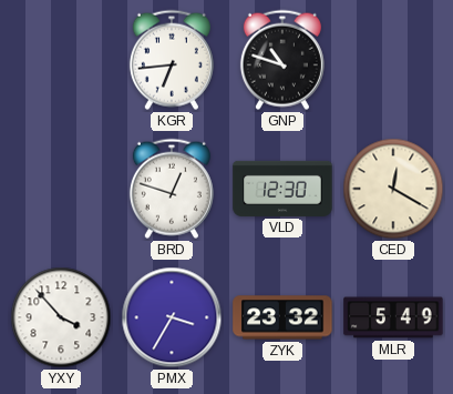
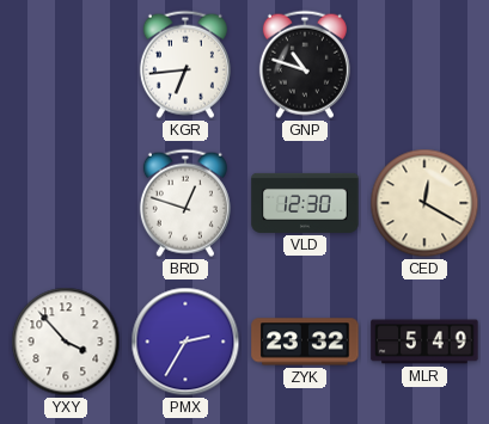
PMX: 3:35 -> 2:35 (185, 342)
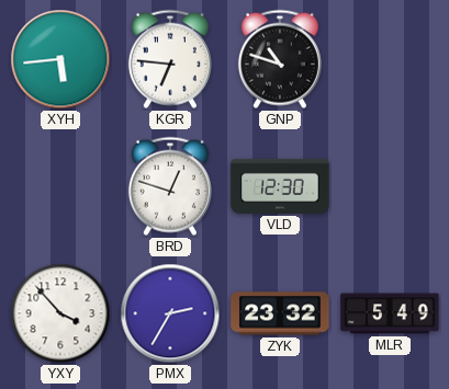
XYH: none -> 5:44 (60, 59)
KGR: 6:44 -> 6:46 (170, 59)
CED: 12:20 -> none (424, 203)
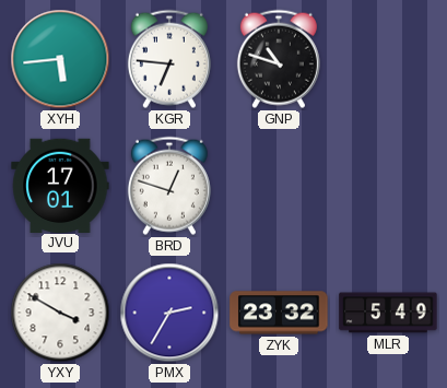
JVU: none -> 17:01 (60, 185)
VLD: 12:30 -> none (280, 186)
YXY: 3:53 -> 3:50 (60, 313)
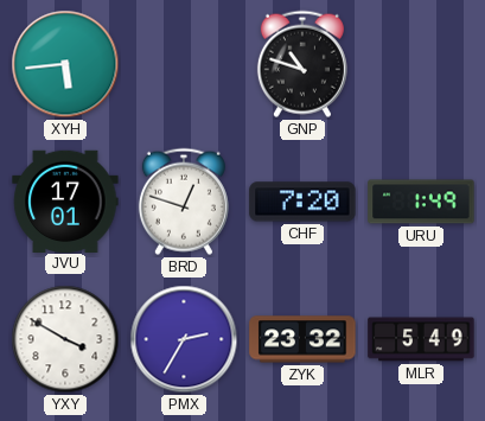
KGR: 6:46 -> none (169, 59)
CHF: none -> 7:20 (302, 202)
URU: none -> 1:49 (421, 202)
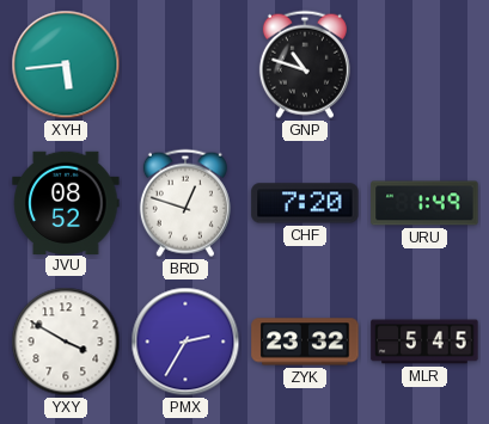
JVU: 17:01 -> 08:52 (66, 202)
MLR: 5:49 -> 5:45 (424, 342)
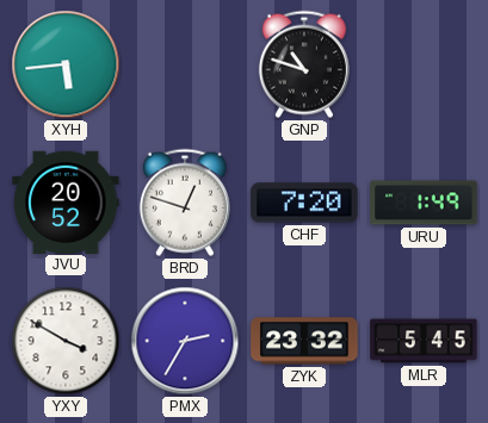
JVU: 08:52 -> 20:52 (66, 201)
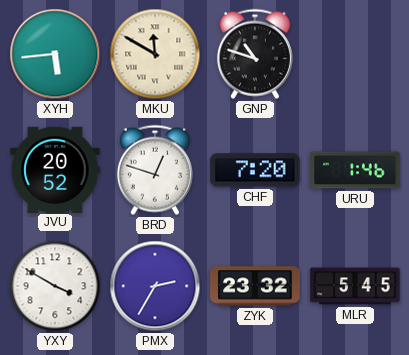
MKU: none -> 11:50 (155, 54)
URU: 1:49 -> 1:46 (355, 170)
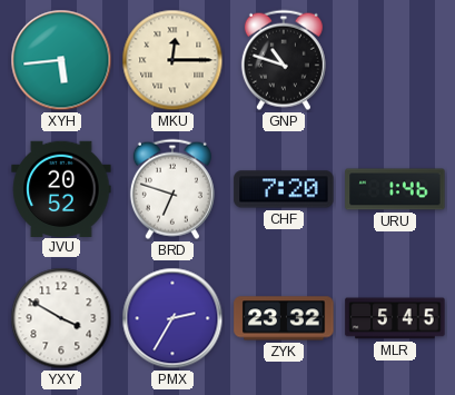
MKU: 11:50 -> 12:15 (172, 60)
BRD: 12:48 -> 6:48 (172, 189)
